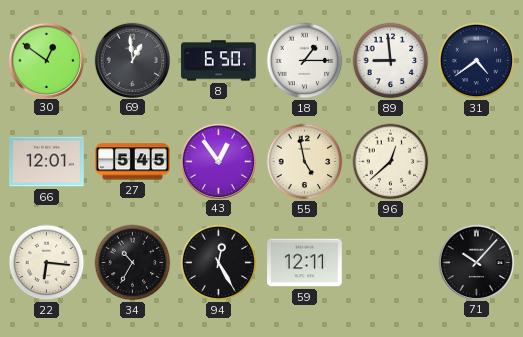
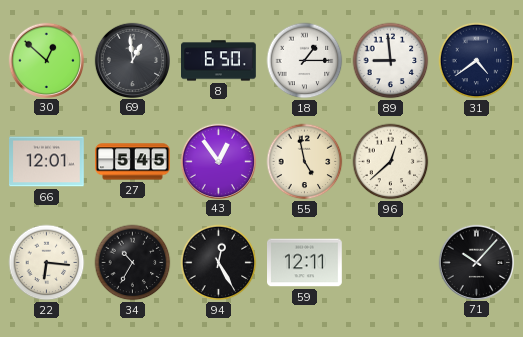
30: 12:51 -> 12:52 (46, 60)
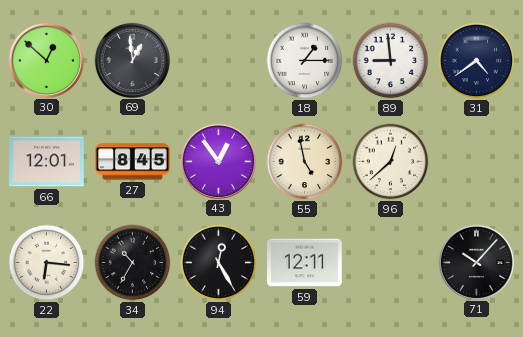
8: 6:50 -> none (219, 61)
27: 5:45 -> 8:45 (133, 162)
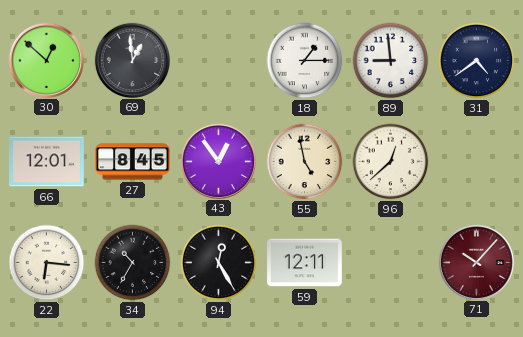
71 dial: black -> burgundy (476, 262)
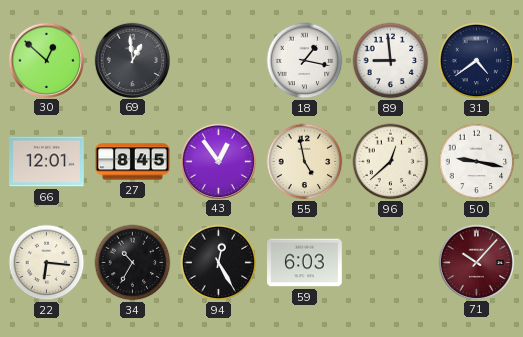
18: 1:15 -> 1:17 (305, 61)
50: none -> 9:17 (477, 162)
59: 12:11 -> 6:03 (305, 263)
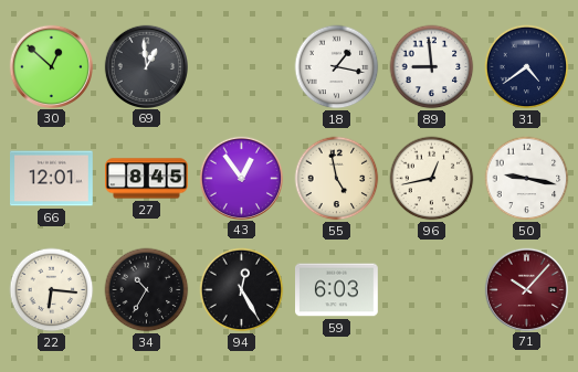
96: 12:38 -> 12:43 (432, 179)
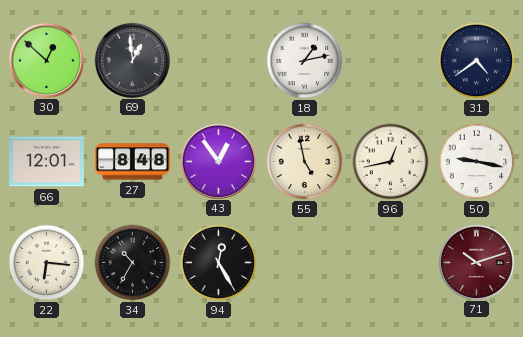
18: 1:17 -> 1:13 (305, 61)
89: 8:59 -> none (432, 67)
27: 8:45 -> 8:48 (133, 162)
59: 6:03 -> none (337, 290)
71: 10:07 -> 10:12 (476, 262)
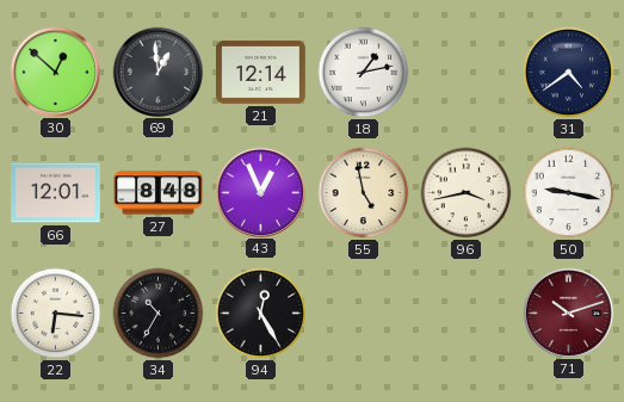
21: none -> 12:14 (261, 72)
43: 12:54 -> 12:56 (260, 192)
96: 12:43 -> 3:43 (467, 193)
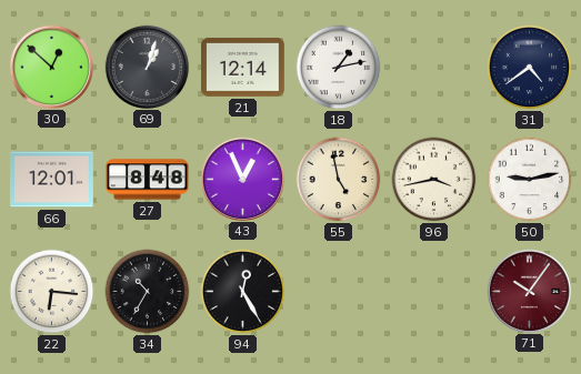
69: 12:59 -> 1:03 (147, 67)
50: 9:17 -> 9:13 (530, 180)
71: 10:12 -> 10:06 (529, 291)
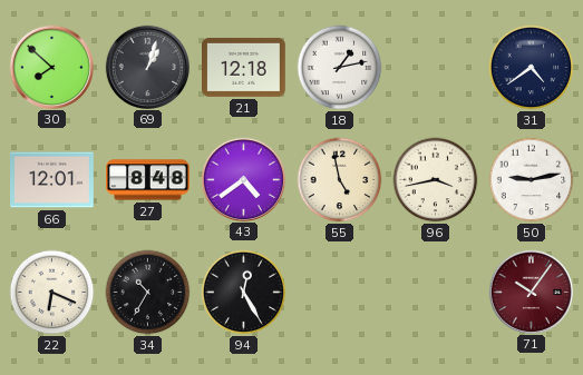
30: 12:52 -> 7:52 (51, 67)
21: 12:14 -> 12:18 (244, 67)
43: 12:56 -> 4:39 (243, 179)
22: 6:16 -> 6:19 (52, 293)
